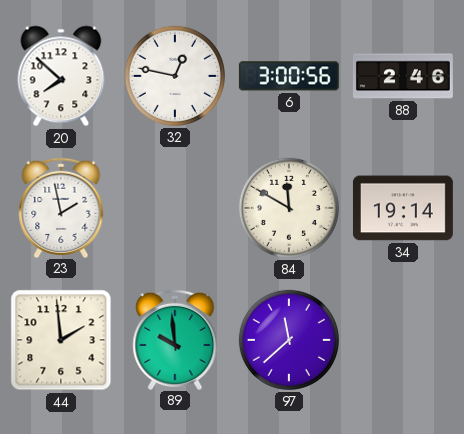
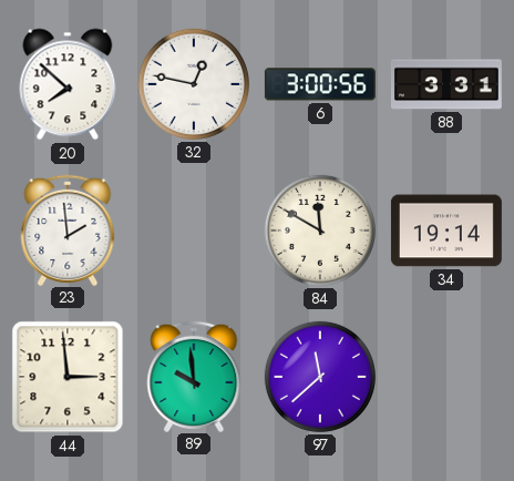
88: 2:46 -> 3:31 (446, 84)
23: 1:58 -> 1:59 (68, 229)
44: 1:59 -> 2:59 (68, 377)
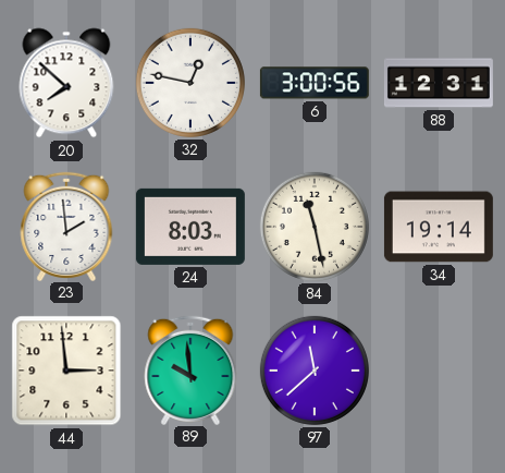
88: 3:31 -> 12:31 (439, 83)
24: none -> 8:03 (190, 227)
84: 11:50 -> 11:28 (315, 227)
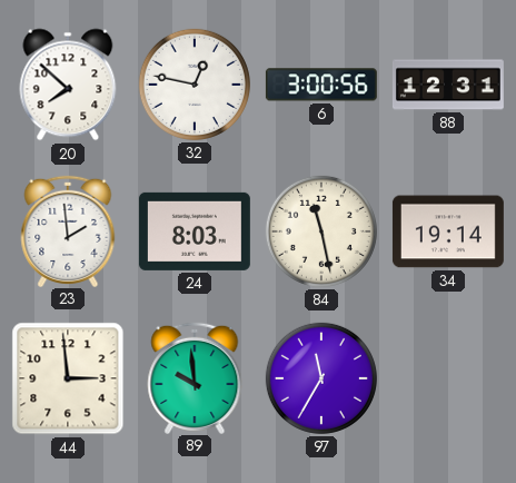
97: 11:38 -> 11:35 (321, 378)
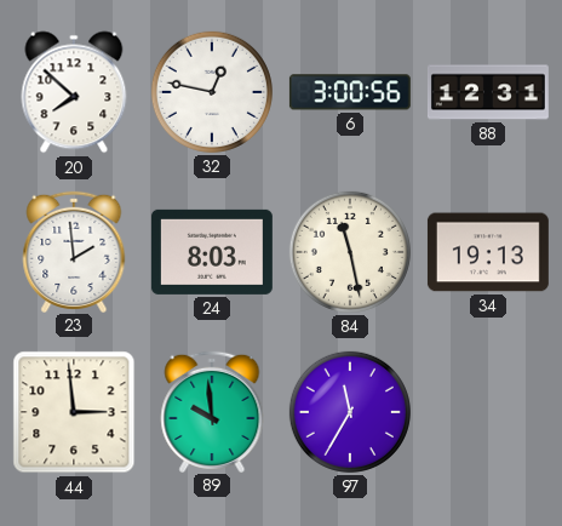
34: 19:14 -> 19:13 (488, 252)
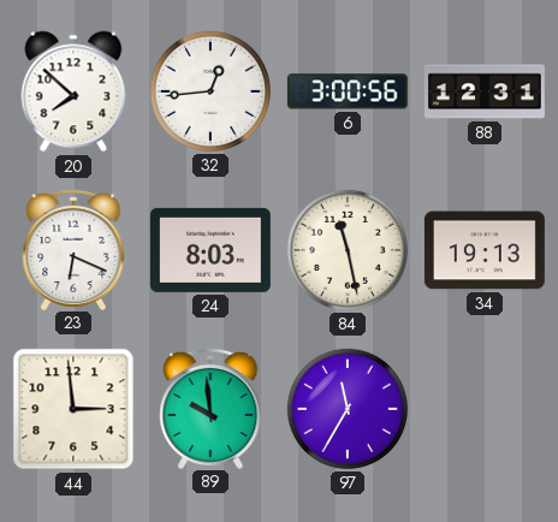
32: 12:47 -> 12:44 (210, 91)
23: 1:59 -> 6:19 (73, 249)
